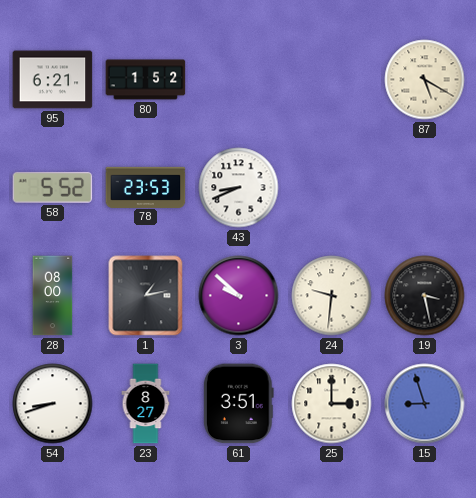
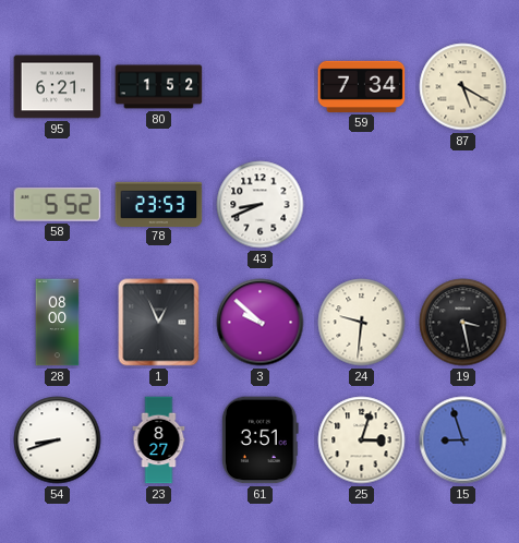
59: none -> 7:34 (362, 86)
1: 1:13 -> 12:56 (159, 323)
25: 3:00 -> 3:03 (362, 441)
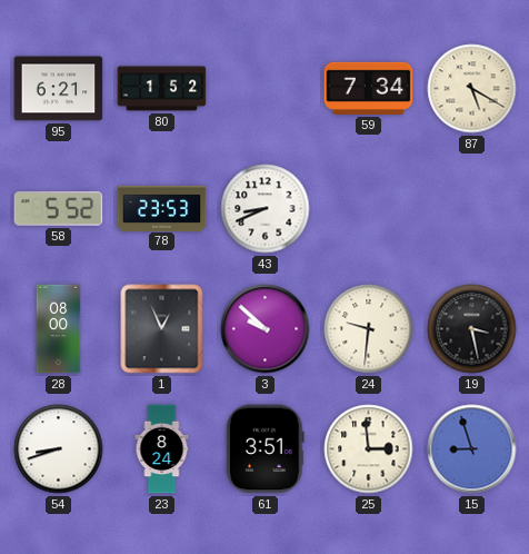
23: 8:27 -> 8:24 (162, 449)
25: 3:03 -> 2:59 (369, 449)
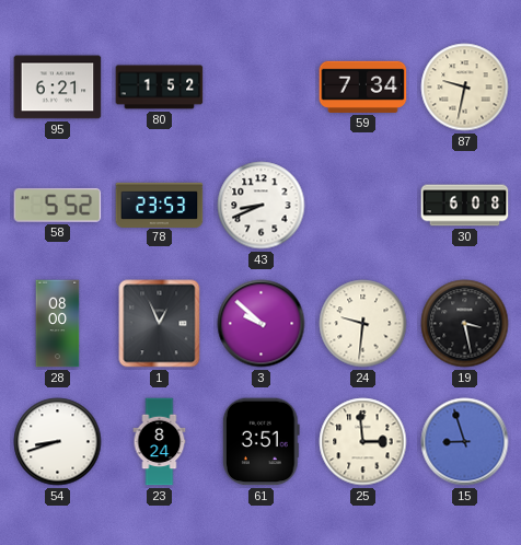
87: 5:20 -> 9:32 (465, 88)
30: none -> 6:08 (465, 206)
